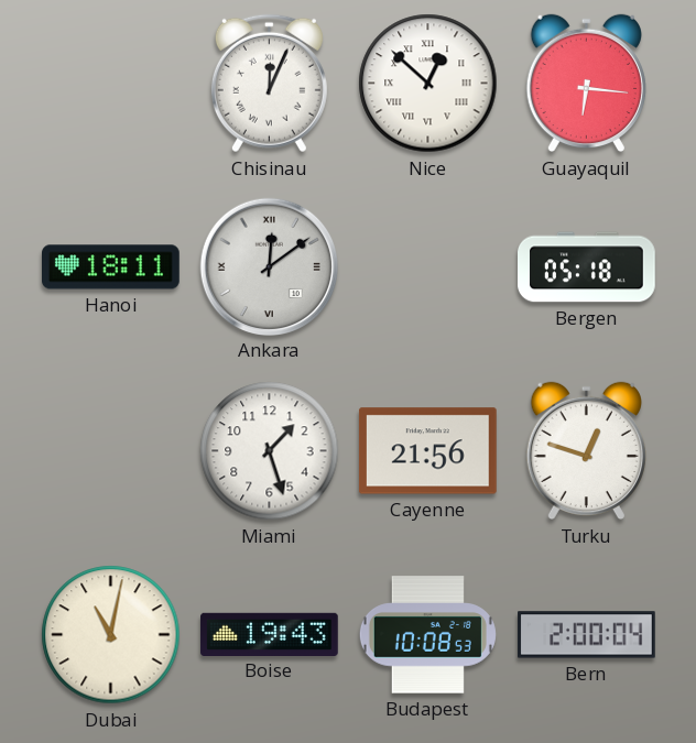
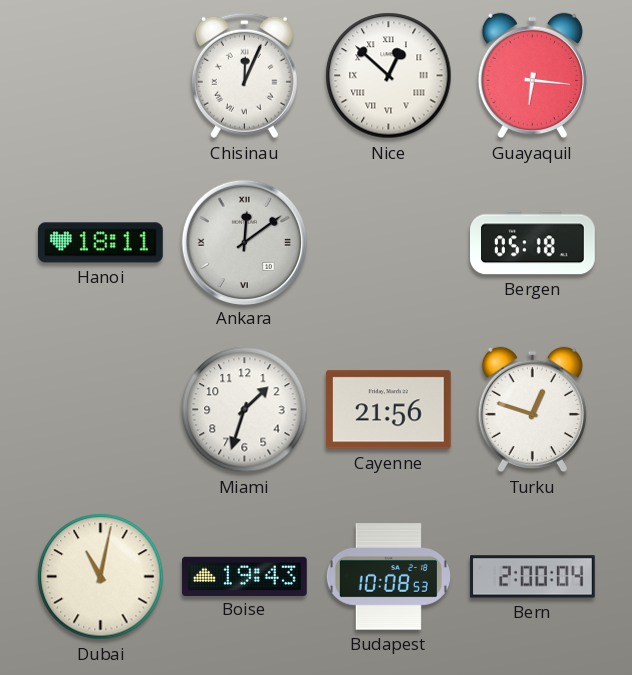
Miami: 1:27 -> 1:33 (245, 410)
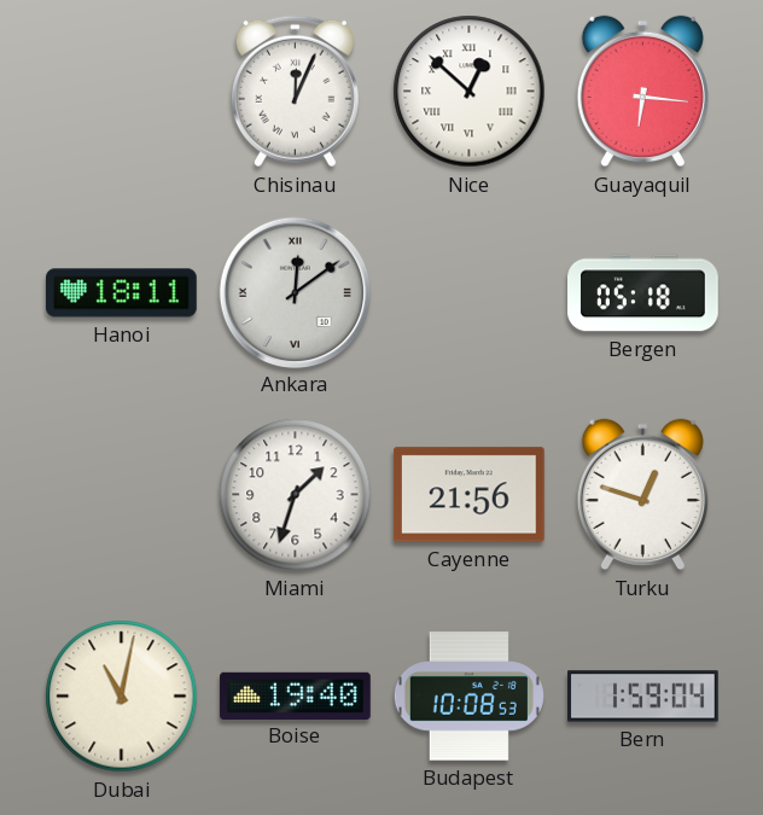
Boise: 19:43 -> 19:40 (296, 695)
Bern: 2:00 -> 1:59 (643, 697)
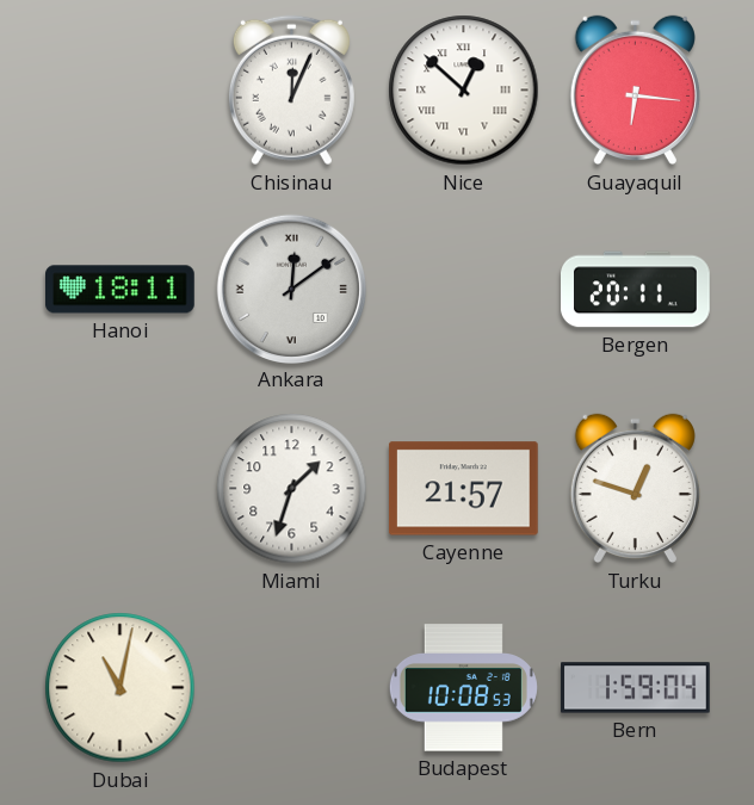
Bergen: 05:18 -> 20:11 (636, 290)
Cayenne: 21:56 -> 21:57 (464, 489)
Boise: 19:40 -> none (296, 695)
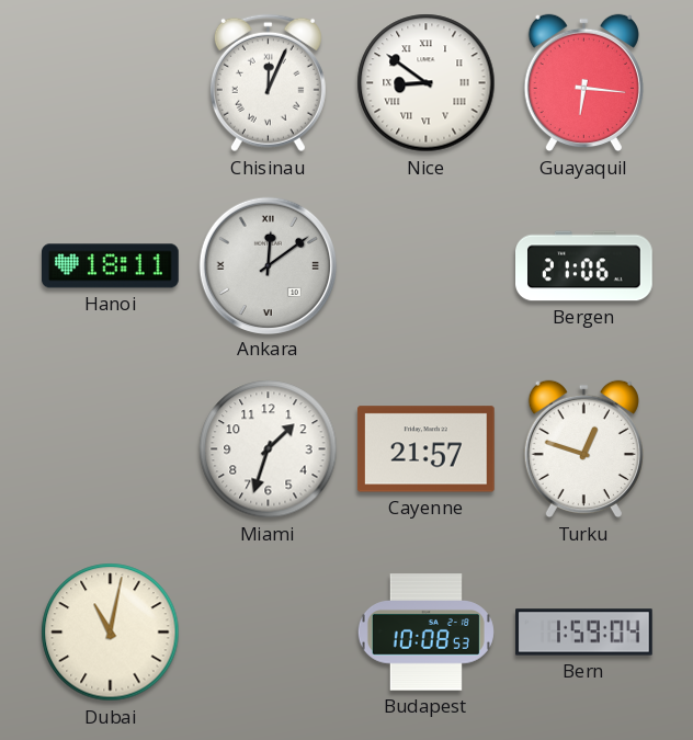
Nice: 12:52 -> 8:51 (427, 83)
Bergen: 20:11 -> 21:06 (584, 266)
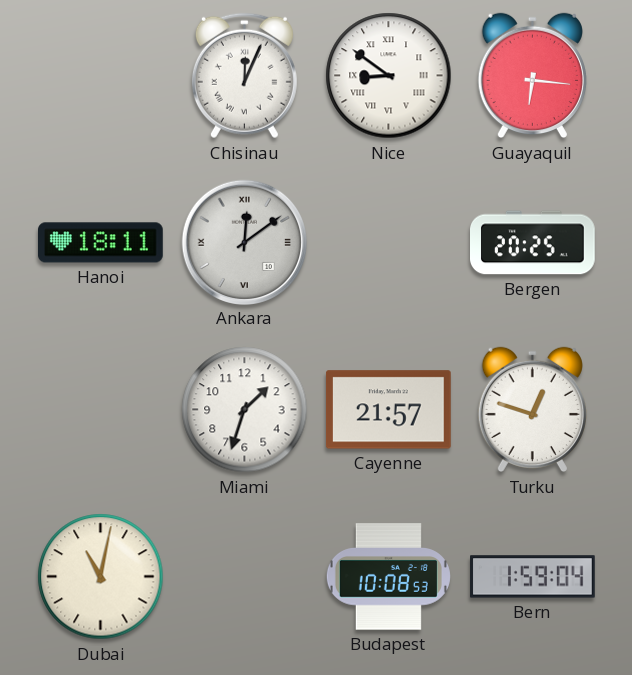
Bergen: 21:06 -> 20:25 (533, 243)
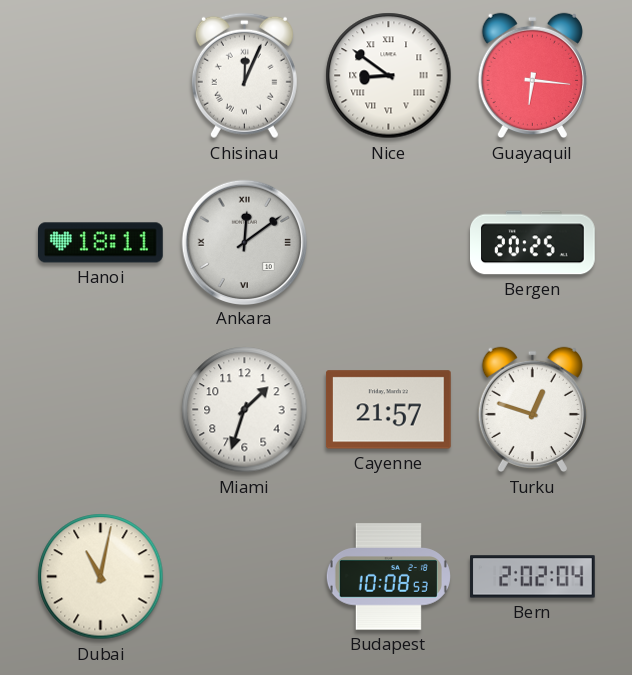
Bern: 1:59 -> 2:02 (533, 577)
